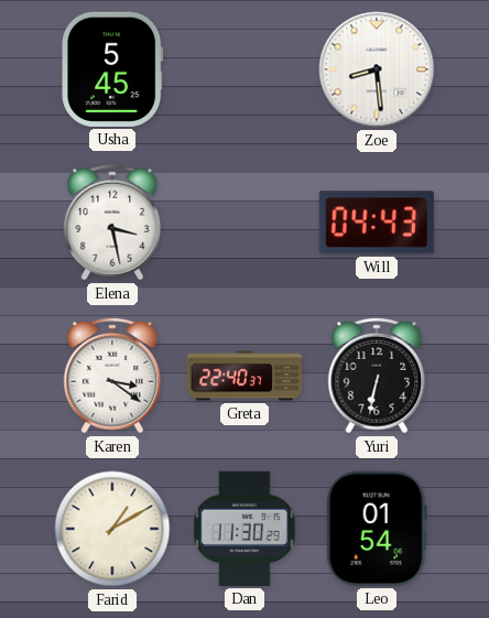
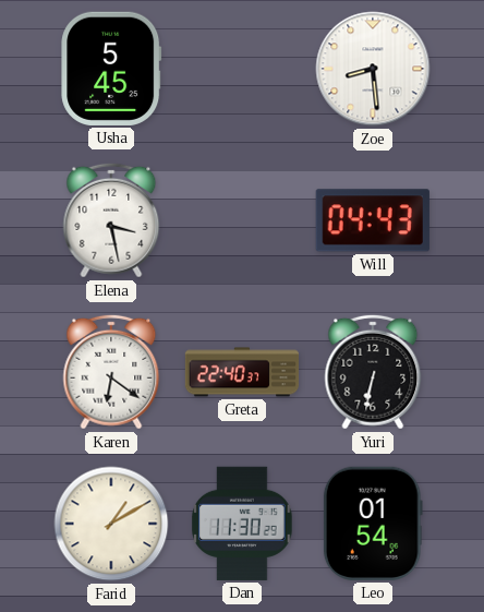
Karen: 3:21 -> 6:21 (111, 372)
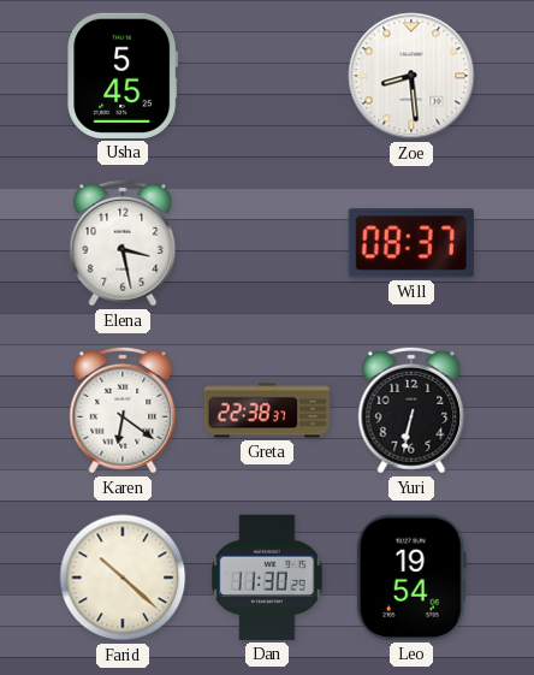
Will: 04:43 -> 08:37 (411, 243)
Greta: 22:40 -> 22:38 (267, 410)
Farid: 1:10 -> 10:22 (123, 578)
Leo: 01:54 -> 19:54 (411, 578)
